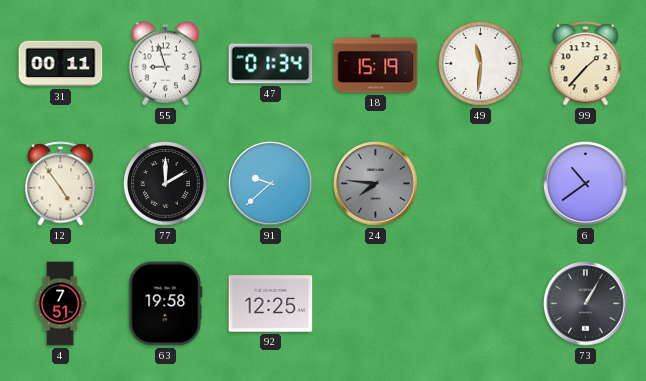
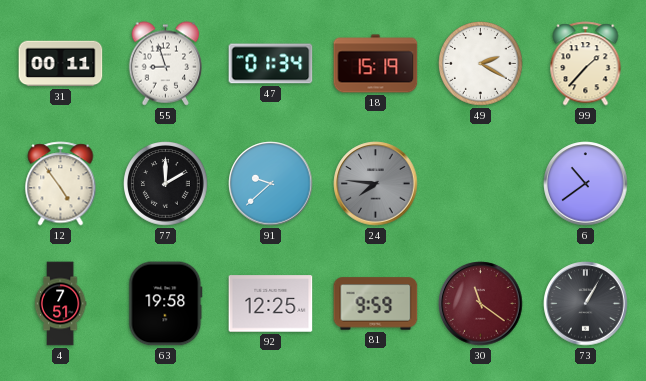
49: 11:31 -> 2:20 (481, 64)
81: none -> 9:59 (376, 304)
30: none -> 11:21 (481, 304)
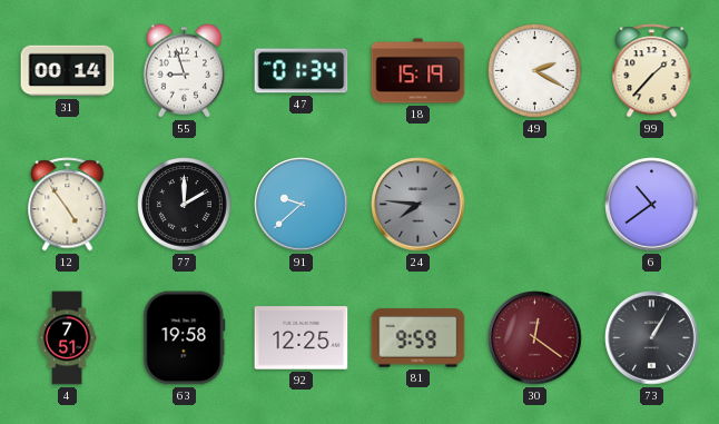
31: 00:11 -> 00:14 (68, 71)
30: 11:21 -> 12:21 (535, 338)
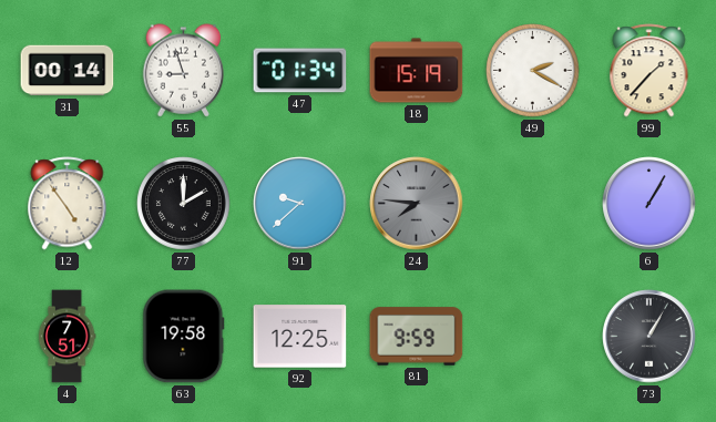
6: 10:39 -> 1:05 (649, 204)
30: 12:21 -> none (535, 338)
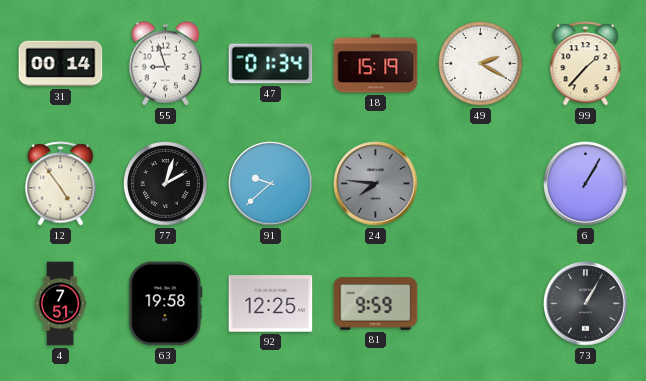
77: 2:00 -> 2:03 (166, 184)
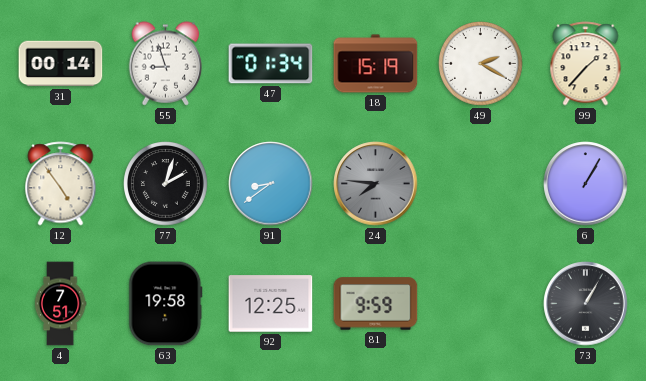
91: 9:38 -> 8:39 (271, 184)
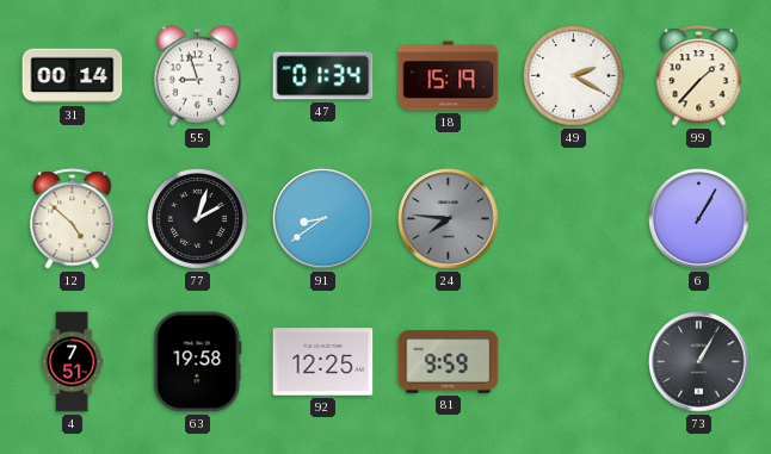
12: 4:54 -> 4:52 (73, 219)
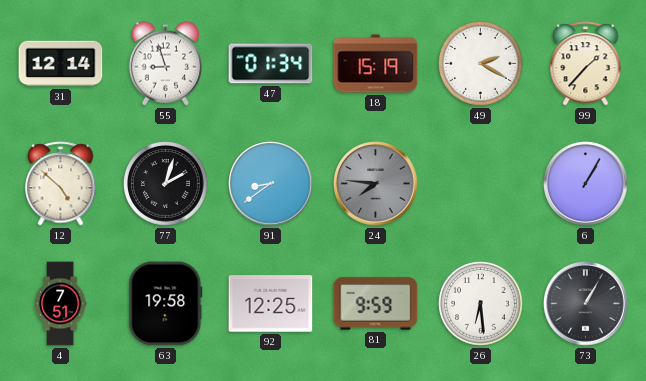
31: 00:14 -> 12:14 (61, 64)
26: none -> 6:29 (481, 304)
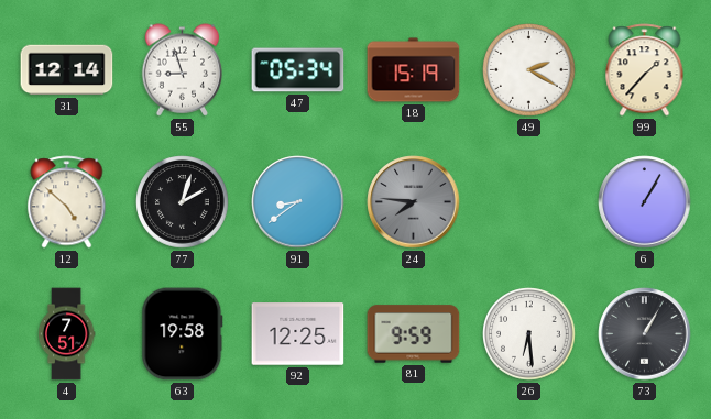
47: 01:34 -> 05:34 (298, 70)
